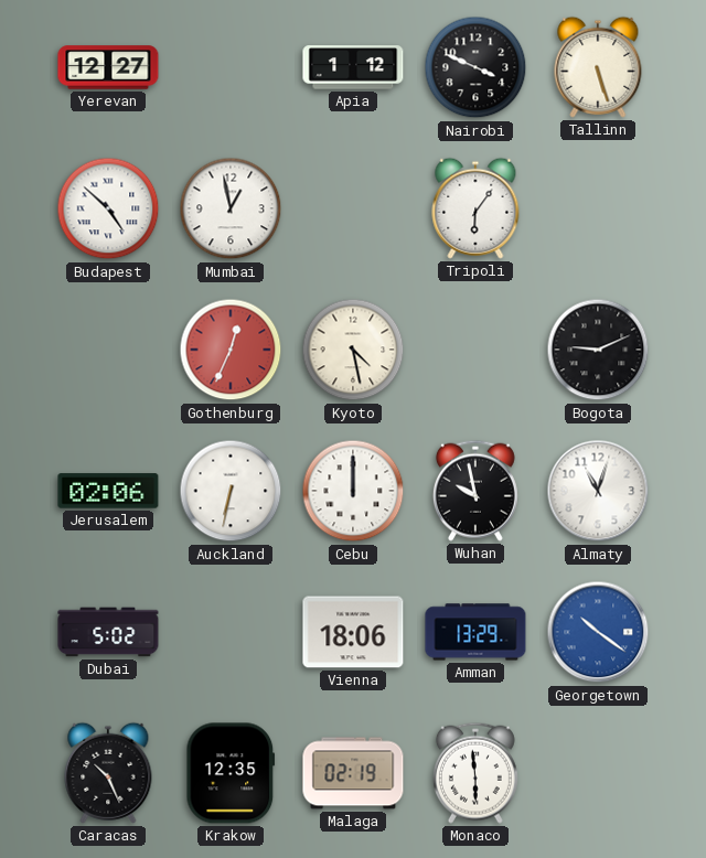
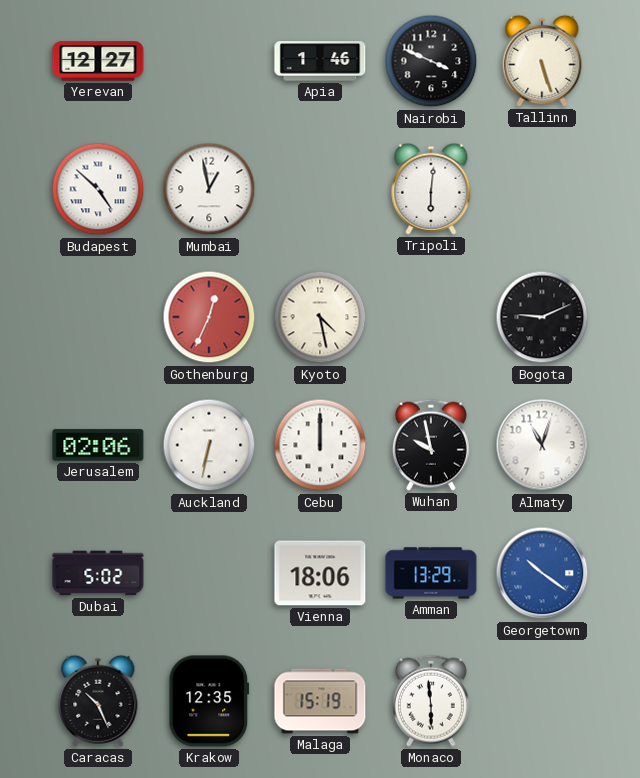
Apia: 1:12 -> 1:46 (320, 61)
Tripoli: 6:06 -> 6:01 (431, 189)
Malaga: 02:19 -> 15:19 (320, 701)
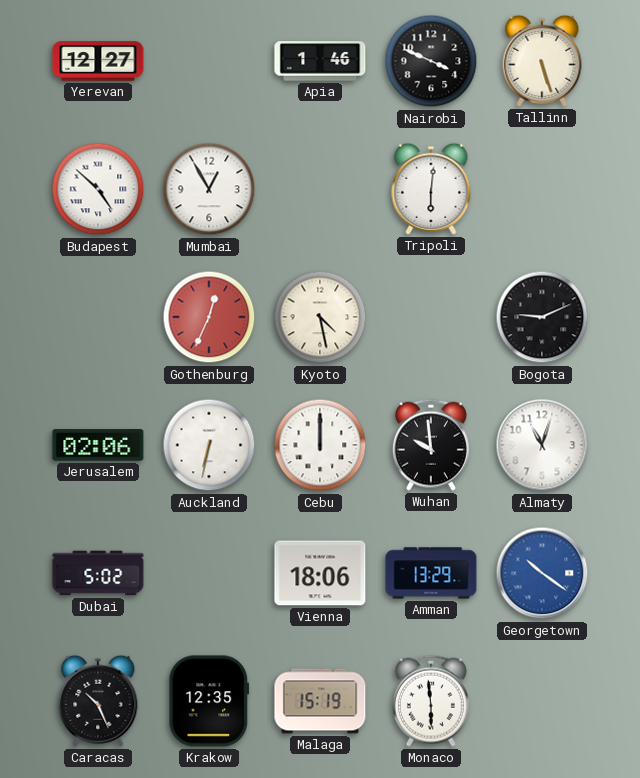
Mumbai: 12:58 -> 12:55 (209, 189)
Wuhan: 9:58 -> 9:59 (431, 445)
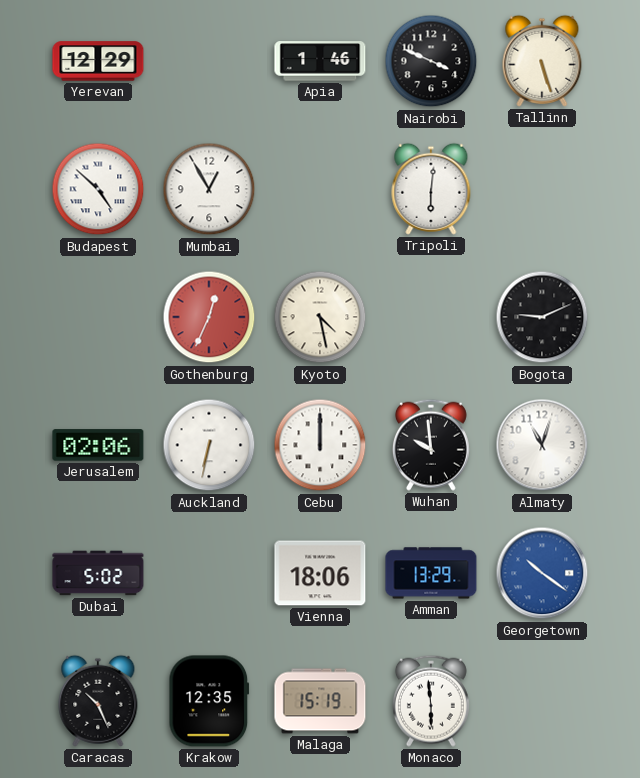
Yerevan: 12:27 -> 12:29 (98, 61)
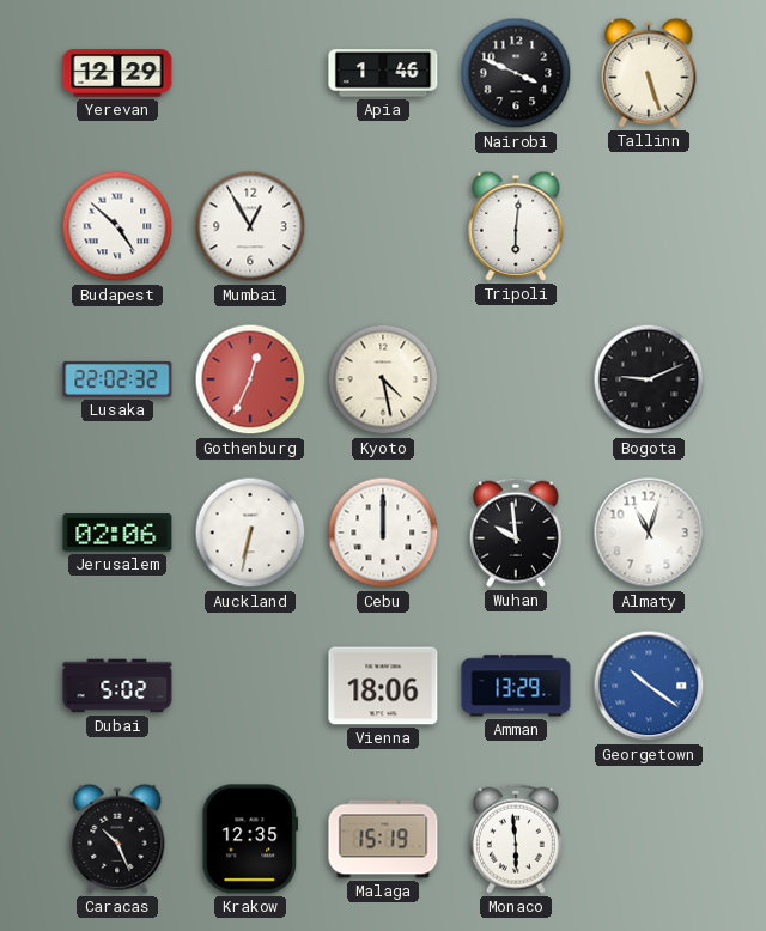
Lusaka: none -> 22:02 (117, 379)
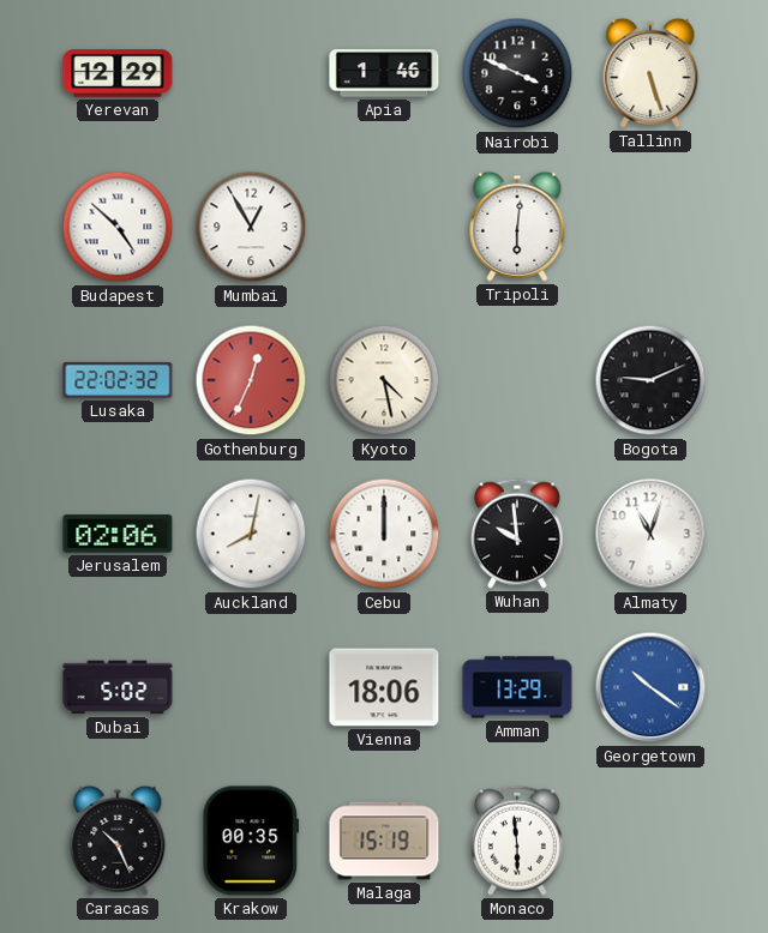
Auckland: 6:32 -> 8:02 (251, 534)
Krakow: 12:35 -> 00:35 (251, 841)
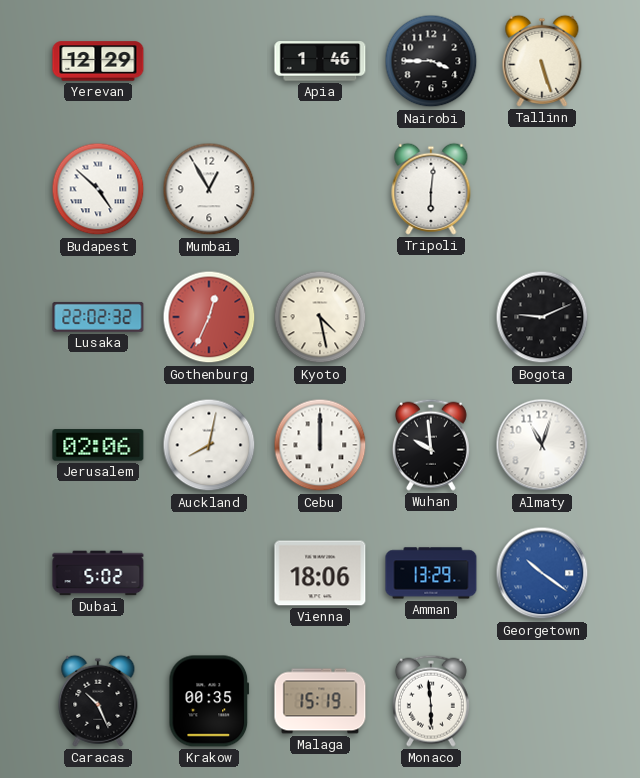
Nairobi: 3:49 -> 3:45 (431, 61)
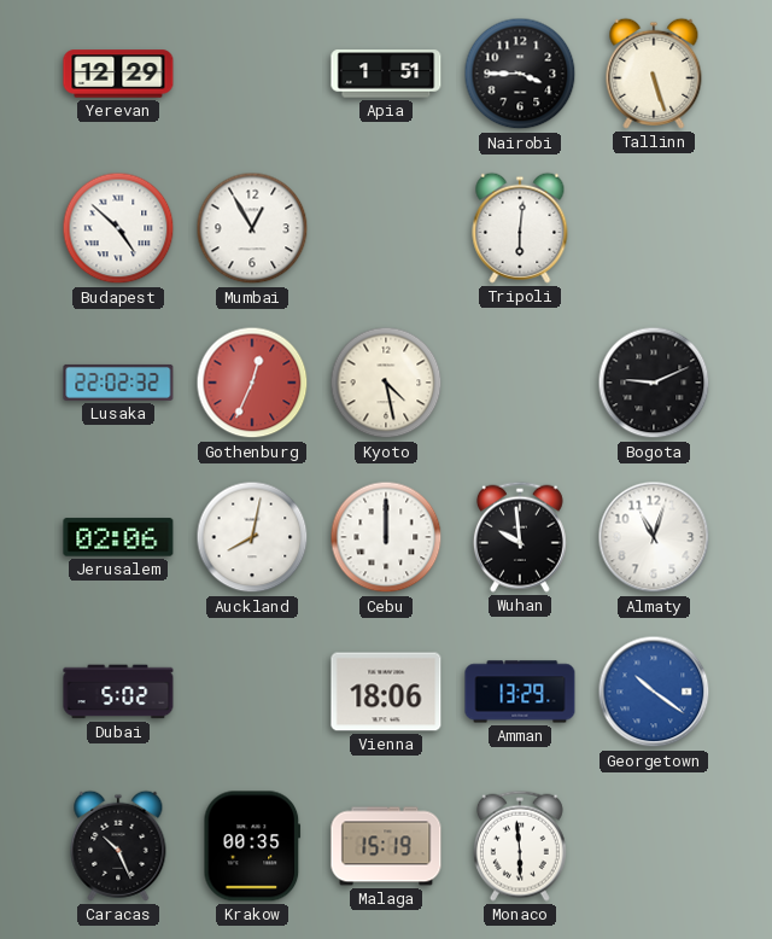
Apia: 1:46 -> 1:51 (386, 74)
